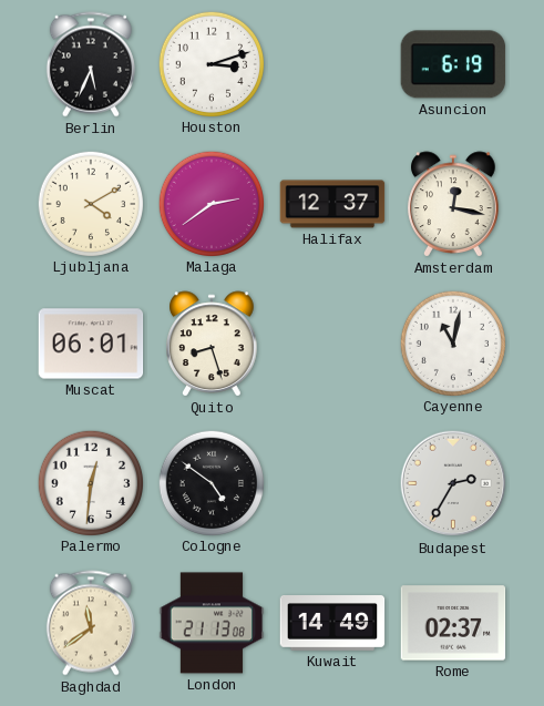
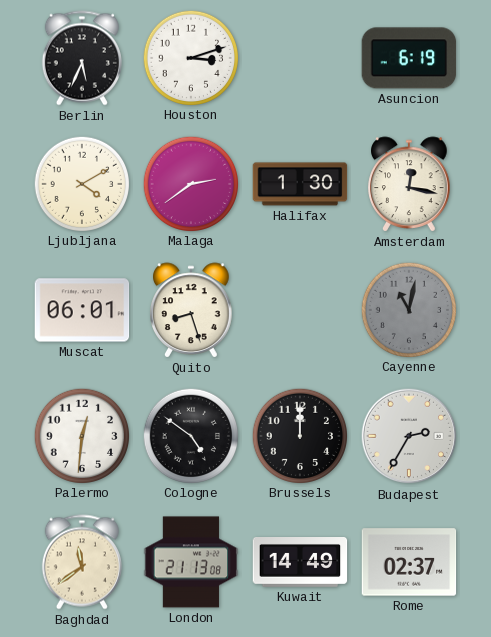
Halifax: 12:37 -> 1:30 (300, 184)
Cayenne dial: white -> grey (408, 309)
Brussels: none -> 12:00 (299, 435)
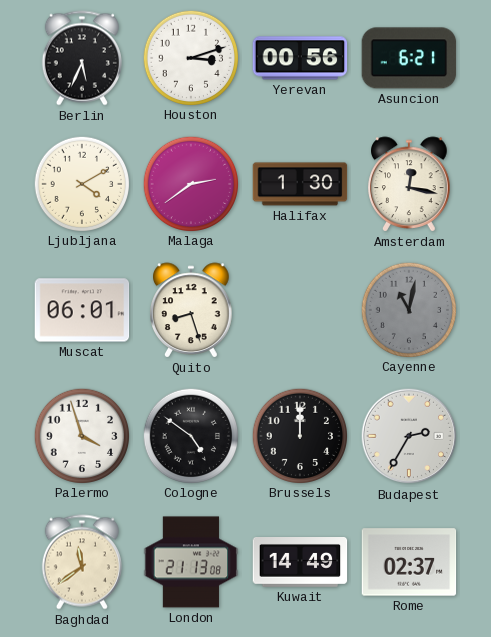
Yerevan: none -> 00:56 (300, 58)
Asuncion: 6:19 -> 6:21 (409, 58)
Palermo: 12:31 -> 3:57 (81, 435)
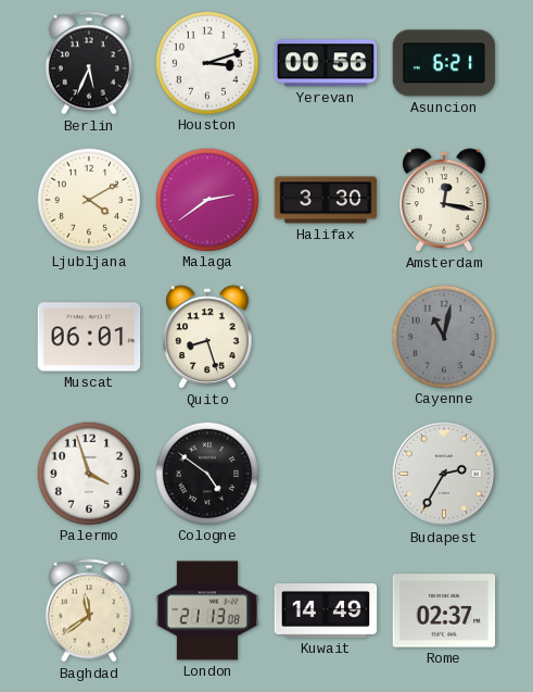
Halifax: 1:30 -> 3:30 (326, 200)
Brussels: 12:00 -> none (299, 435)
